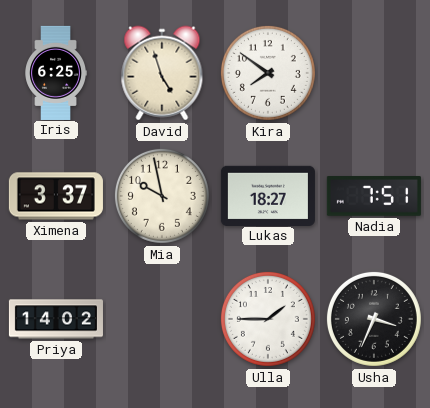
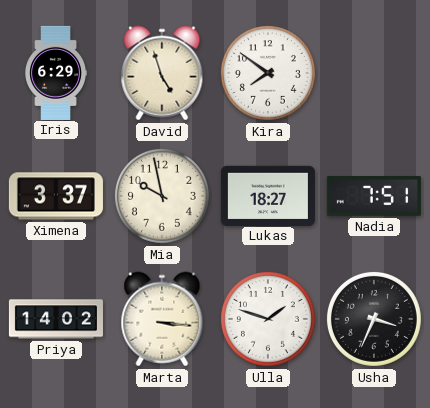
Iris: 6:25 -> 6:29 (55, 73)
Marta: none -> 3:16 (162, 319)
Ulla: 1:45 -> 1:48 (268, 319)
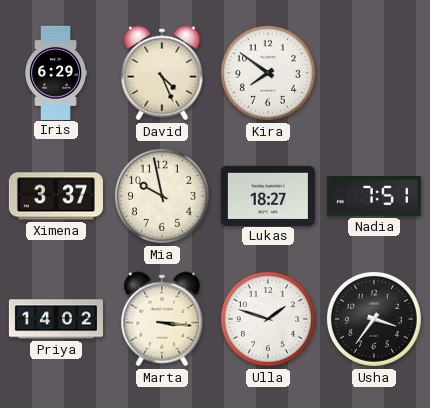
David: 4:57 -> 4:26 (162, 73)
Usha: 3:34 -> 3:36 (374, 319)
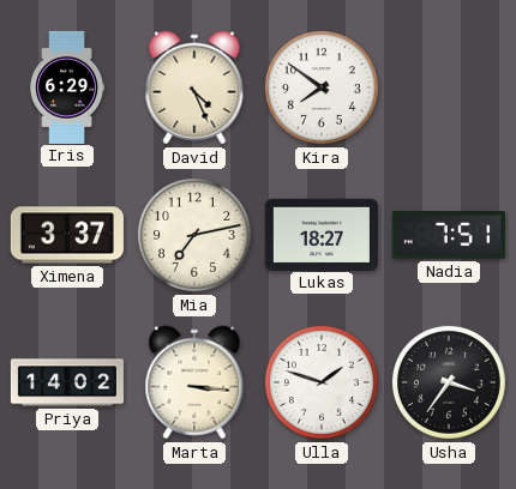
Mia: 9:58 -> 7:13 (194, 235)
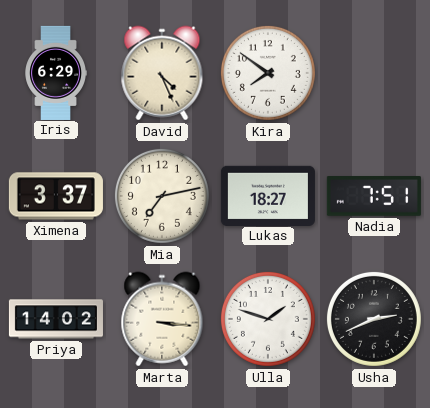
Usha: 3:36 -> 2:41 (374, 319)
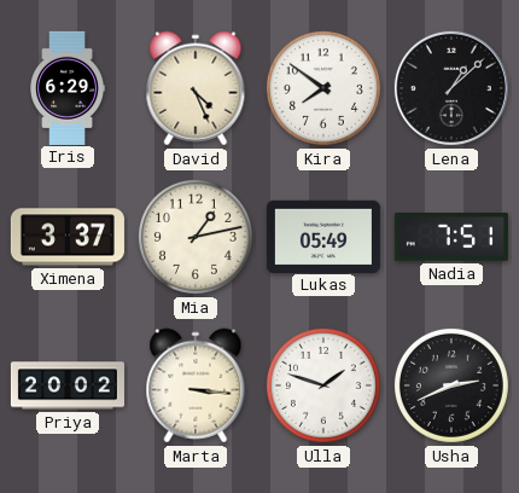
Lena: none -> 1:08 (451, 88)
Mia: 7:13 -> 1:13 (196, 237)
Lukas: 18:27 -> 05:49 (323, 236)
Priya: 14:02 -> 20:02 (68, 385)
